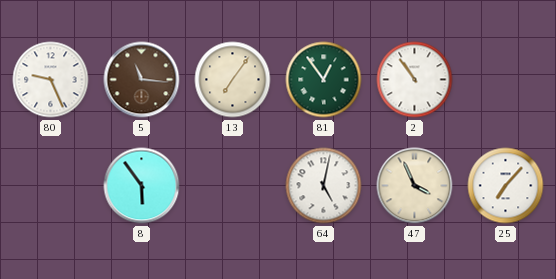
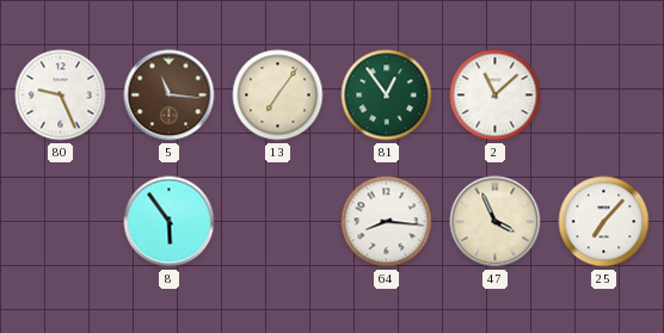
2: 10:54 -> 11:08 (496, 95)
64: 5:02 -> 8:16 (387, 222)
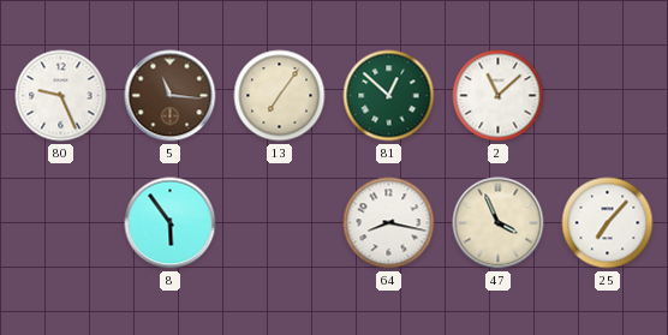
81: 12:54 -> 12:52 (389, 96)
64: 8:16 -> 8:17 (389, 223)
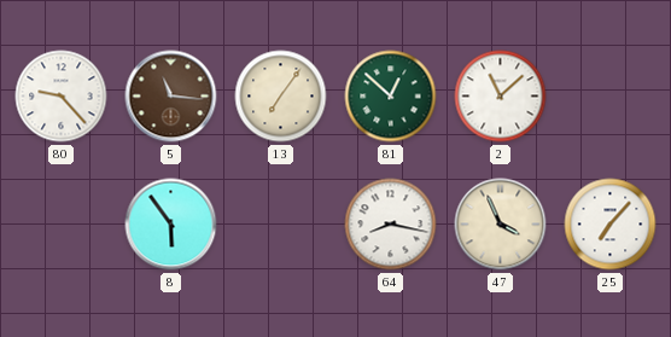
80: 9:26 -> 9:23 (62, 97)
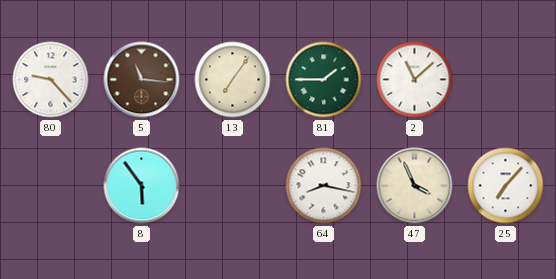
81: 12:52 -> 1:45 (324, 80)
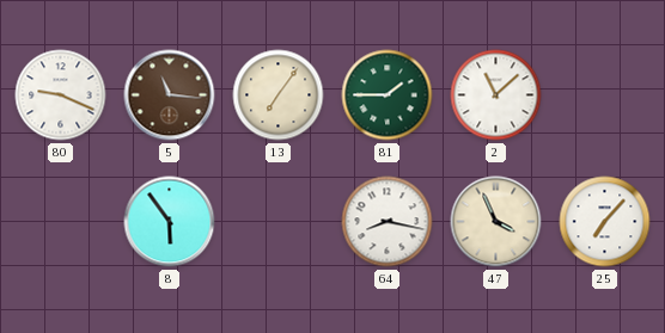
80: 9:23 -> 9:19 (61, 95)
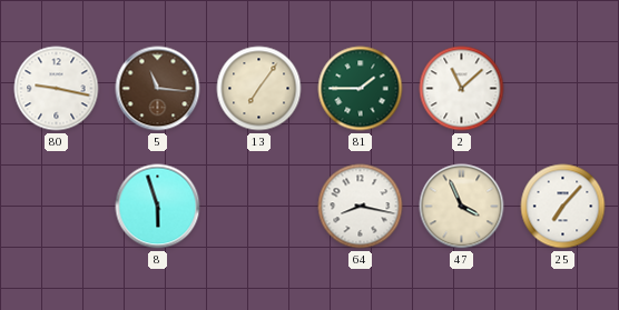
80: 9:19 -> 9:17 (57, 89)
8: 5:54 -> 5:57 (158, 207)
